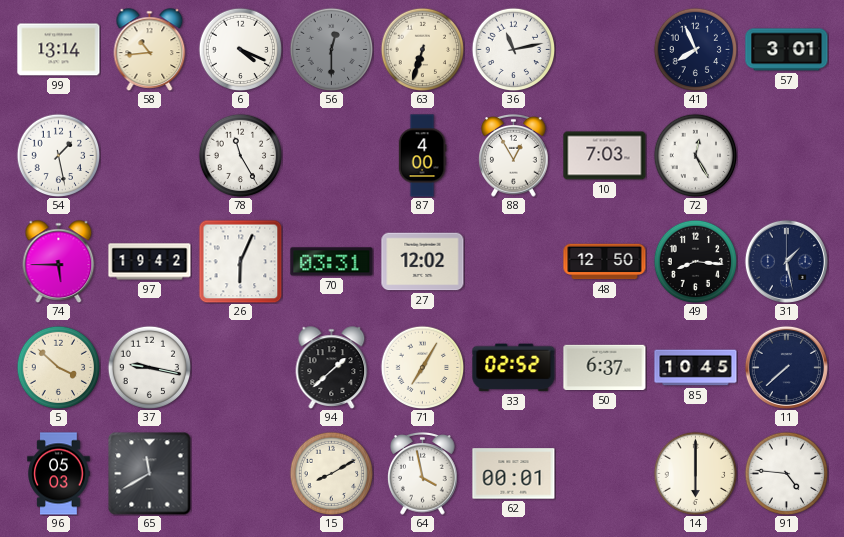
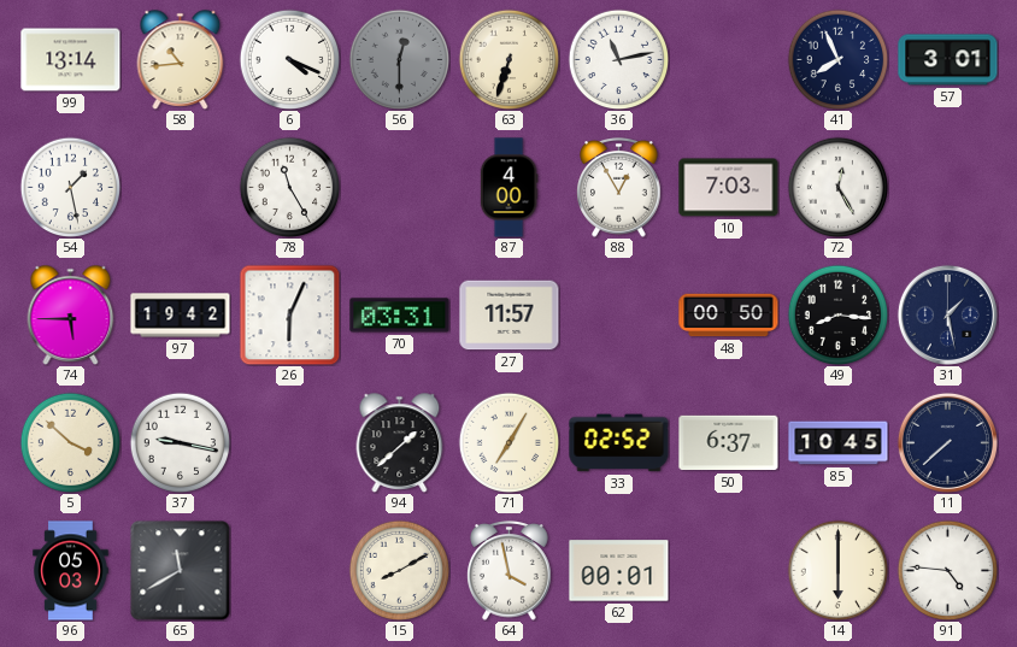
27: 12:02 -> 11:57 (510, 316)
48: 12:50 -> 00:50 (729, 316)
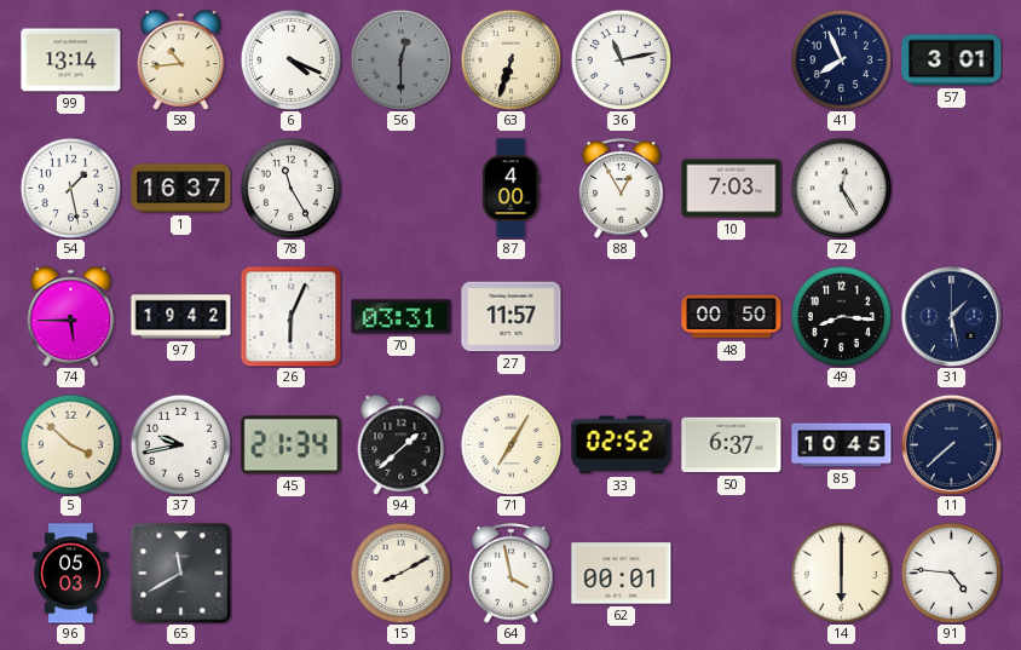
1: none -> 16:37 (181, 189)
37: 9:17 -> 9:43 (180, 444)
45: none -> 21:34 (292, 445)
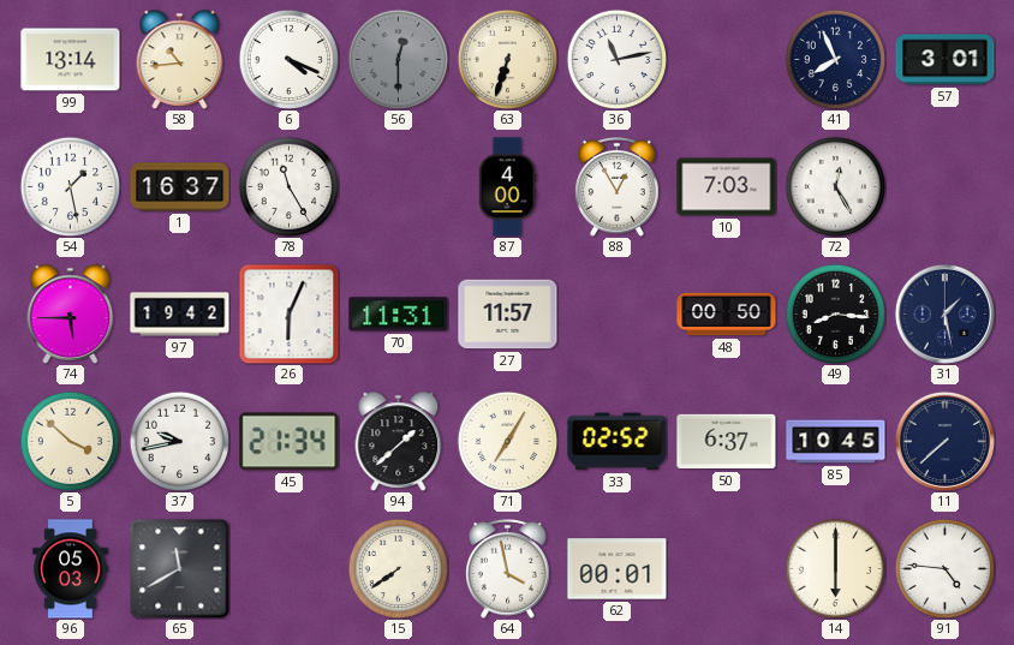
70: 03:31 -> 11:31 (399, 315)
15: 8:10 -> 7:39 (398, 568)
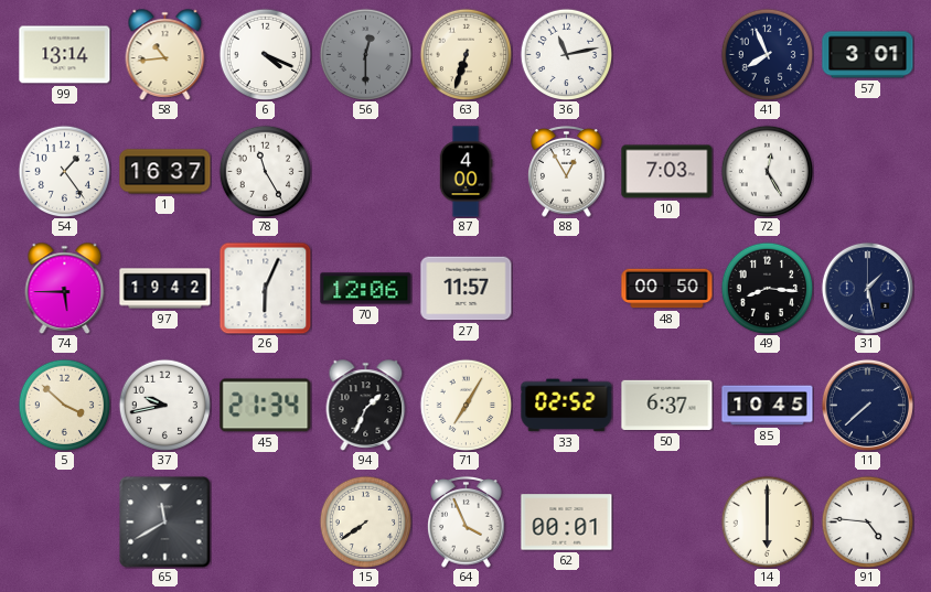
54: 1:28 -> 1:24 (64, 171)
70: 11:31 -> 12:06 (366, 289)
94: 1:38 -> 1:34 (366, 406)
96: 05:03 -> none (71, 569)
64: 3:58 -> 3:56 (467, 523)
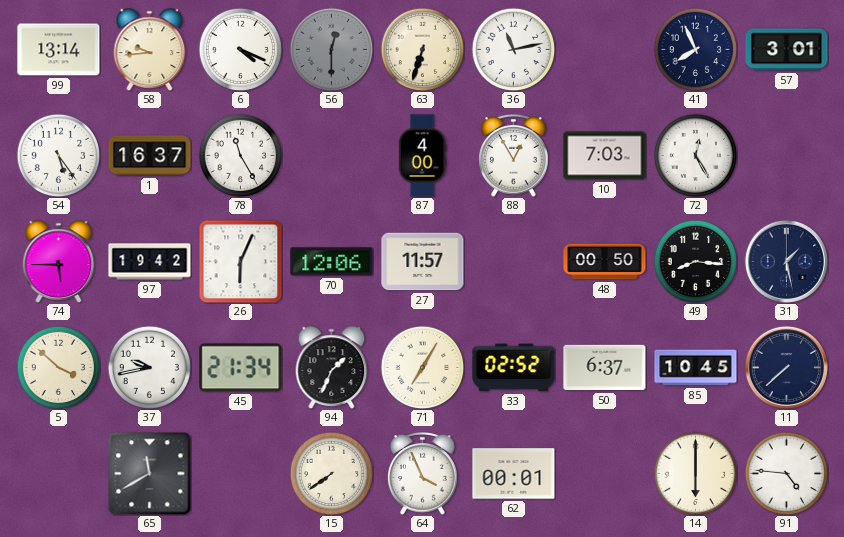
58: 10:44 -> 9:44 (150, 50)
54: 1:24 -> 5:24 (58, 155)
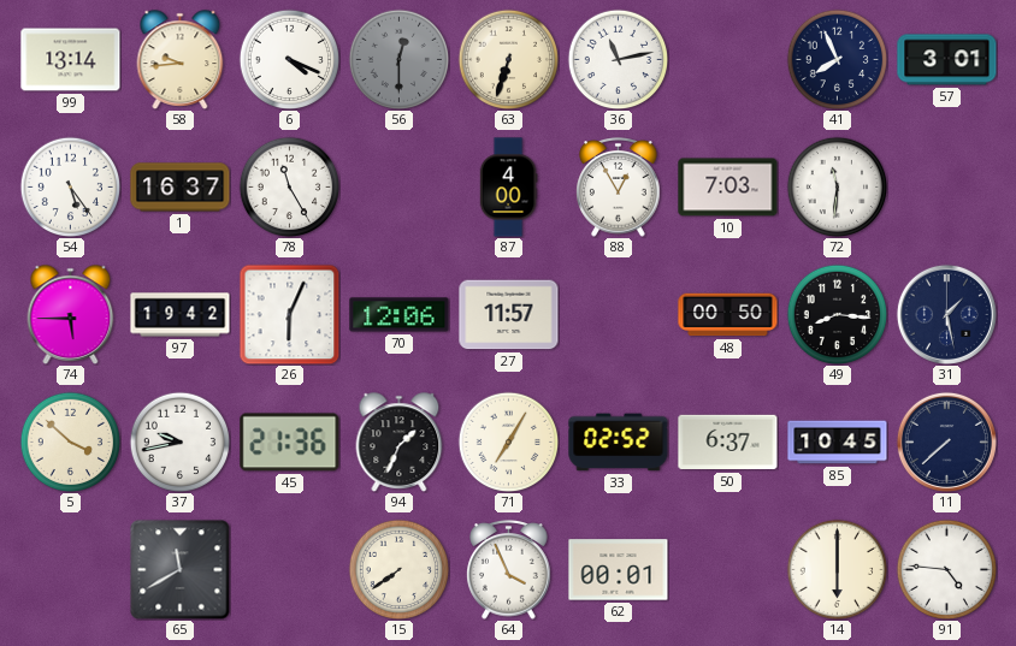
72: 12:25 -> 11:31 (837, 186)
45: 21:34 -> 21:36 (290, 443)
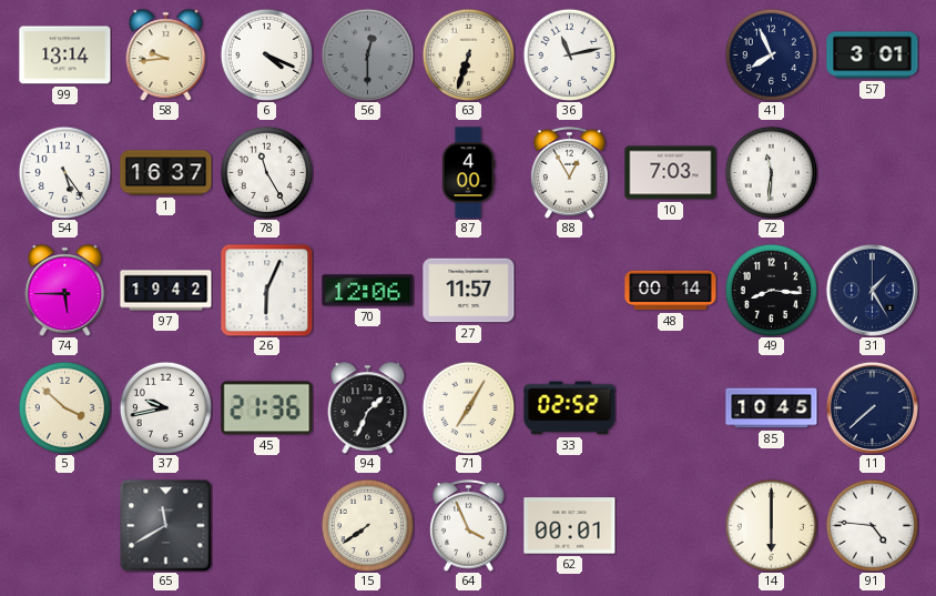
48: 00:50 -> 00:14 (671, 291)
31: 1:28 -> 1:25 (872, 290)
50: 6:37 -> none (728, 443)
